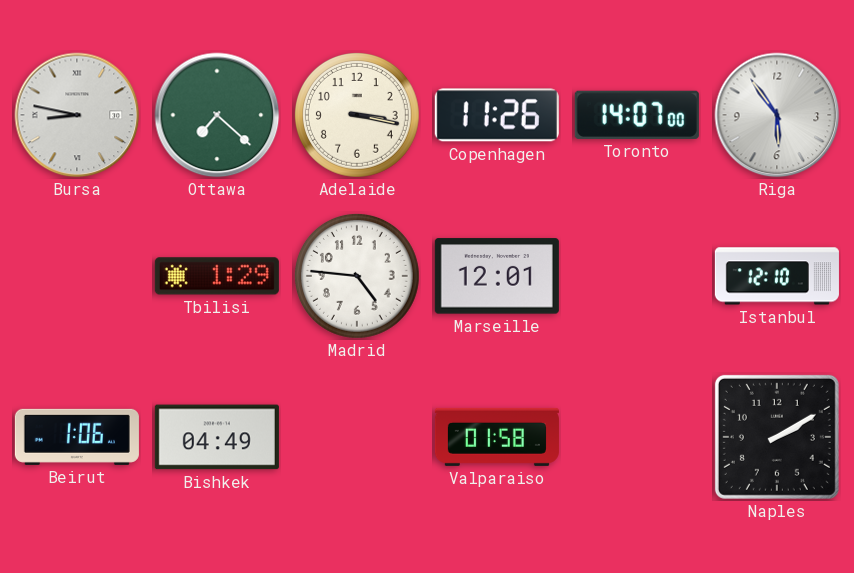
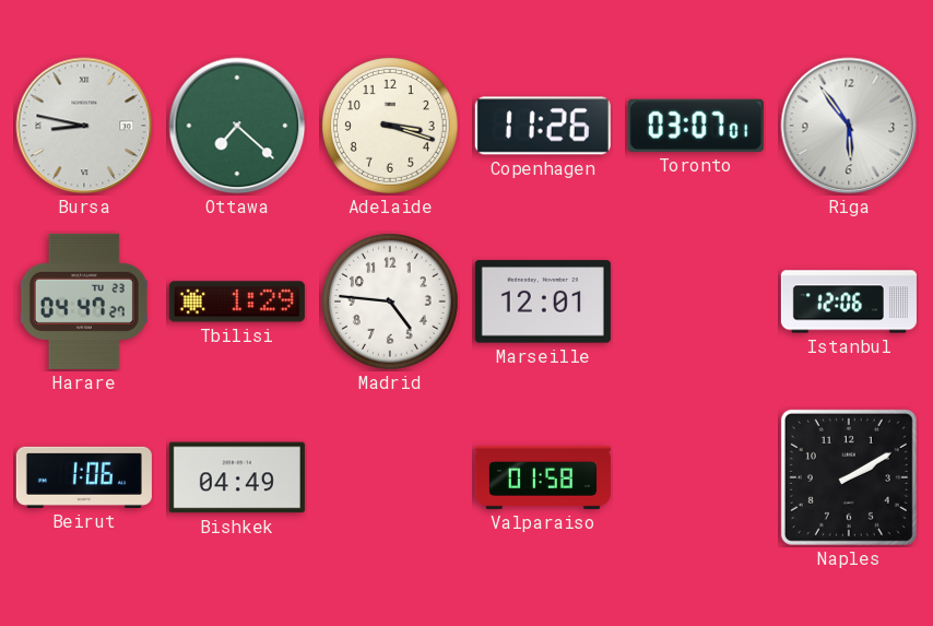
Adelaide: 3:17 -> 3:18 (390, 126)
Toronto: 14:07 -> 03:07 (696, 126)
Harare: none -> 04:47 (84, 302)
Istanbul: 12:10 -> 12:06 (849, 302)
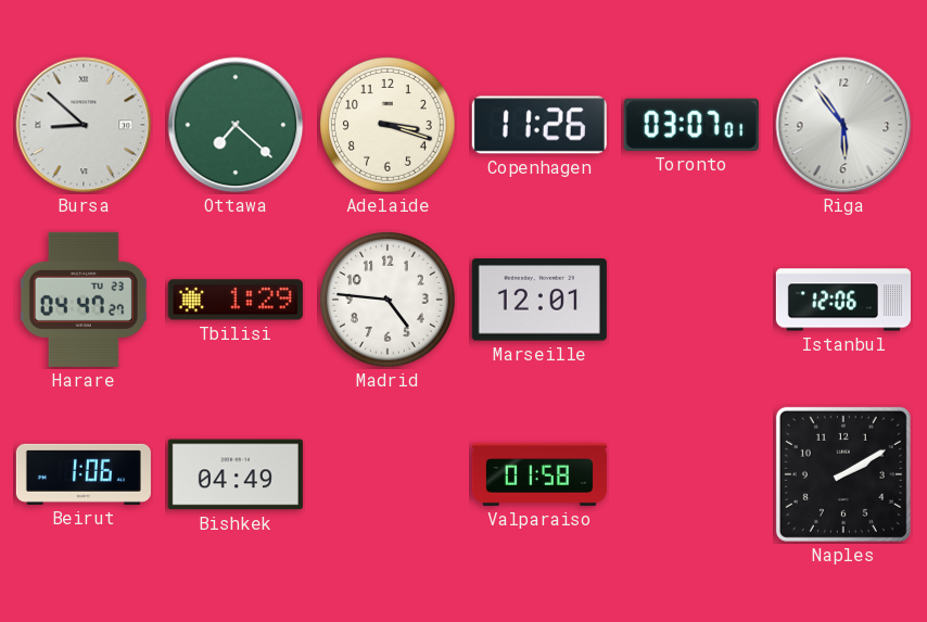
Bursa: 8:47 -> 8:52 (84, 125)
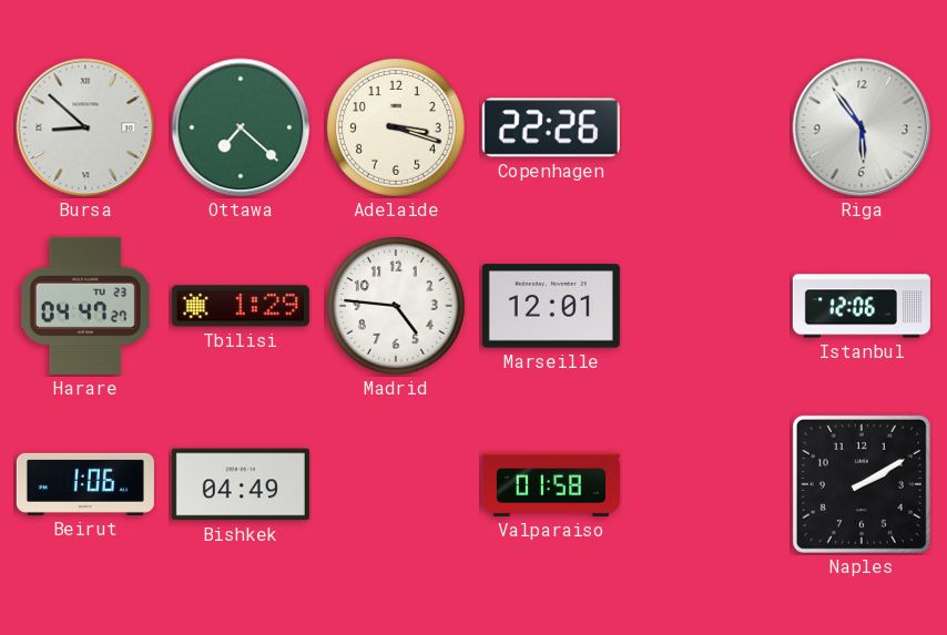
Copenhagen: 11:26 -> 22:26 (551, 127)
Toronto: 03:07 -> none (691, 125)
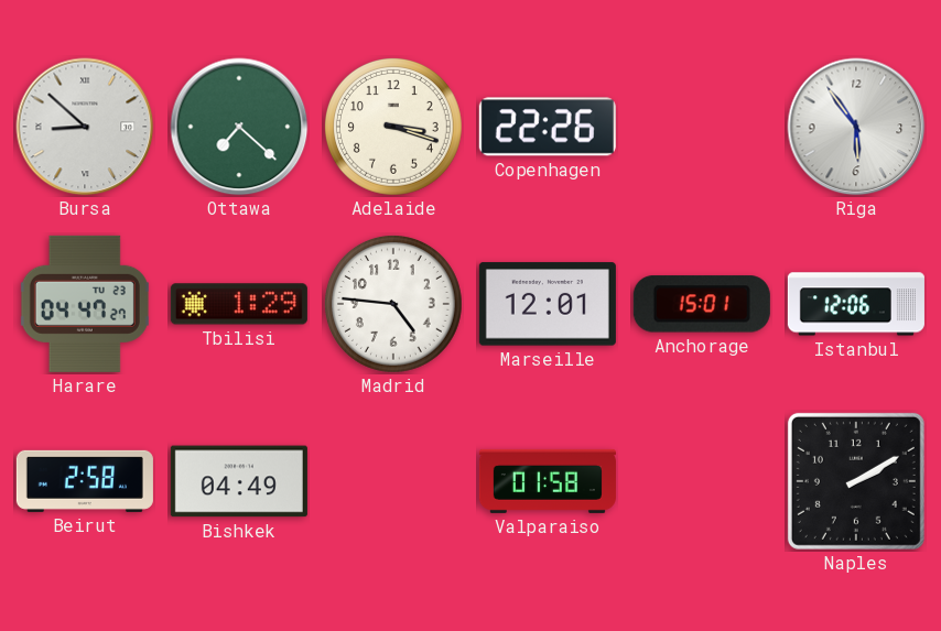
Anchorage: none -> 15:01 (702, 304)
Beirut: 1:06 -> 2:58 (85, 481)
